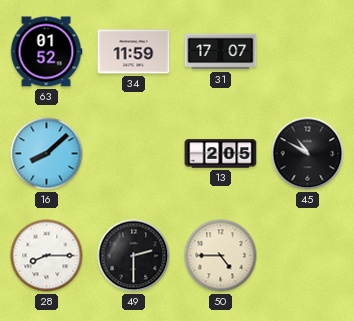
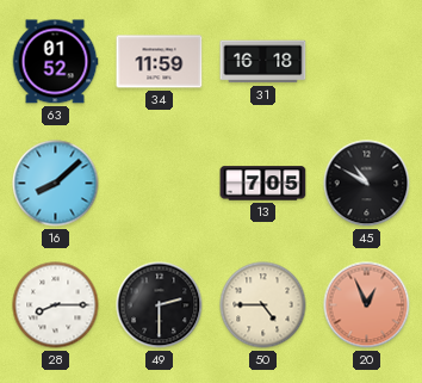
31: 17:07 -> 16:18 (263, 62)
13: 2:05 -> 7:05 (263, 184)
20: none -> 12:56 (367, 305)
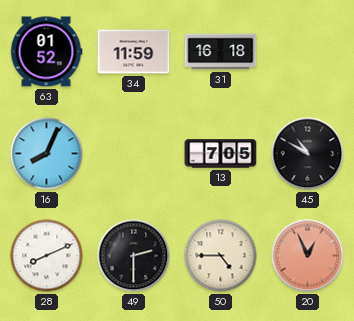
16: 8:08 -> 8:04 (47, 154)
28: 8:15 -> 8:11 (47, 256)
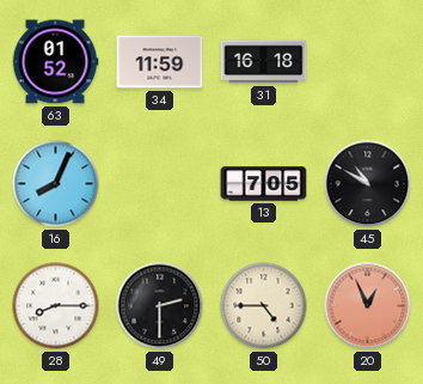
28: 8:11 -> 8:15 (56, 306)
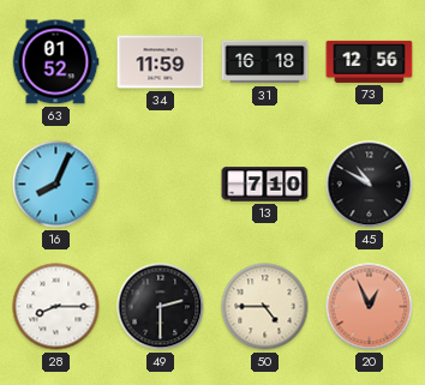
73: none -> 12:56 (370, 61)
13: 7:05 -> 7:10 (265, 185)
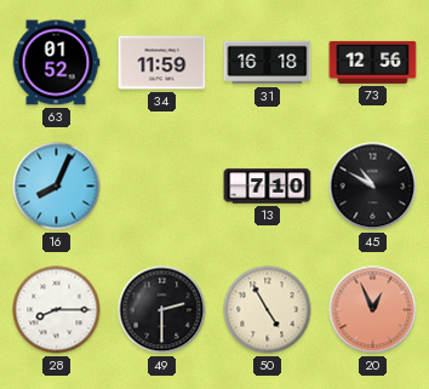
50: 4:45 -> 4:55 (268, 310)
